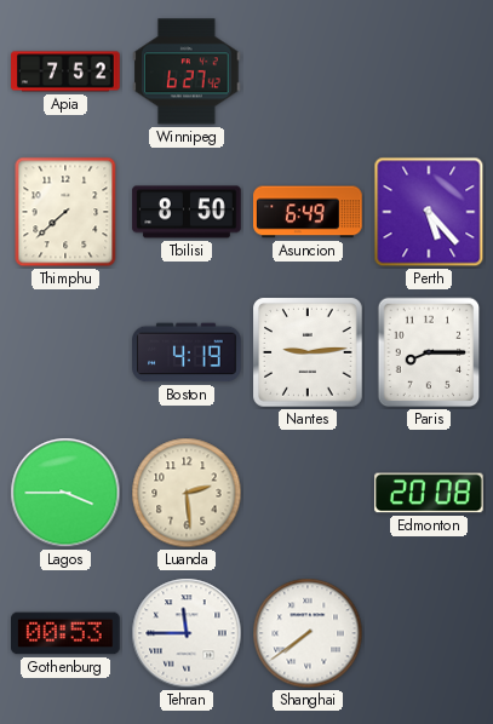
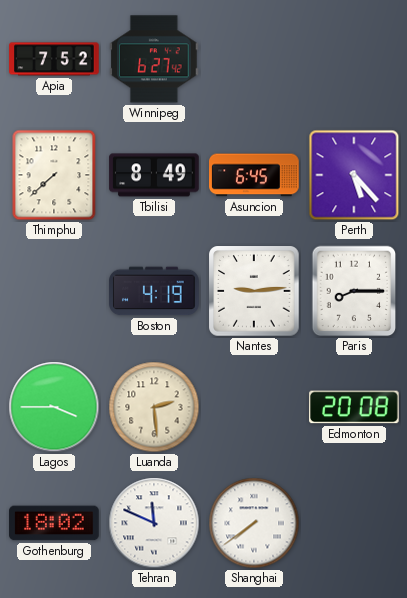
Tbilisi: 8:50 -> 8:49 (154, 175)
Asuncion: 6:49 -> 6:45 (254, 175)
Gothenburg: 00:53 -> 18:02 (54, 523)
Tehran: 11:45 -> 11:49 (154, 523)
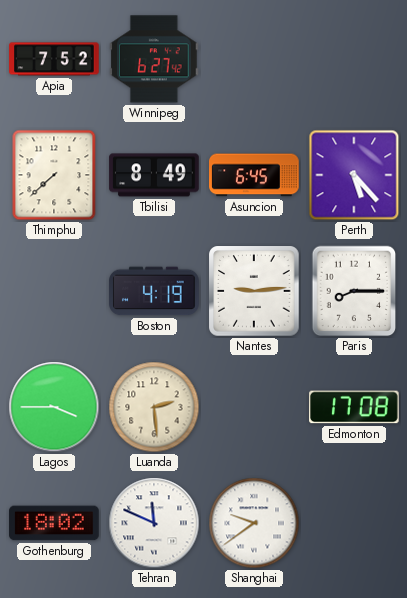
Edmonton: 20:08 -> 17:08 (354, 407)
Shanghai: 7:39 -> 9:39 (254, 523)
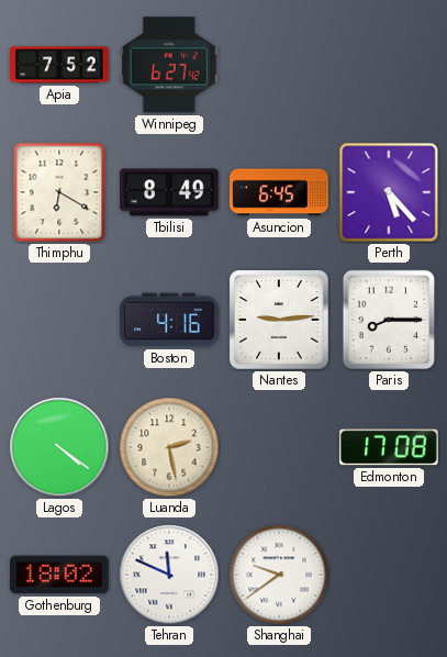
Thimphu: 7:38 -> 6:20 (59, 192)
Boston: 4:19 -> 4:16 (169, 320)
Lagos: 3:45 -> 4:21 (59, 447)
Luanda: 2:29 -> 2:28 (169, 447)
